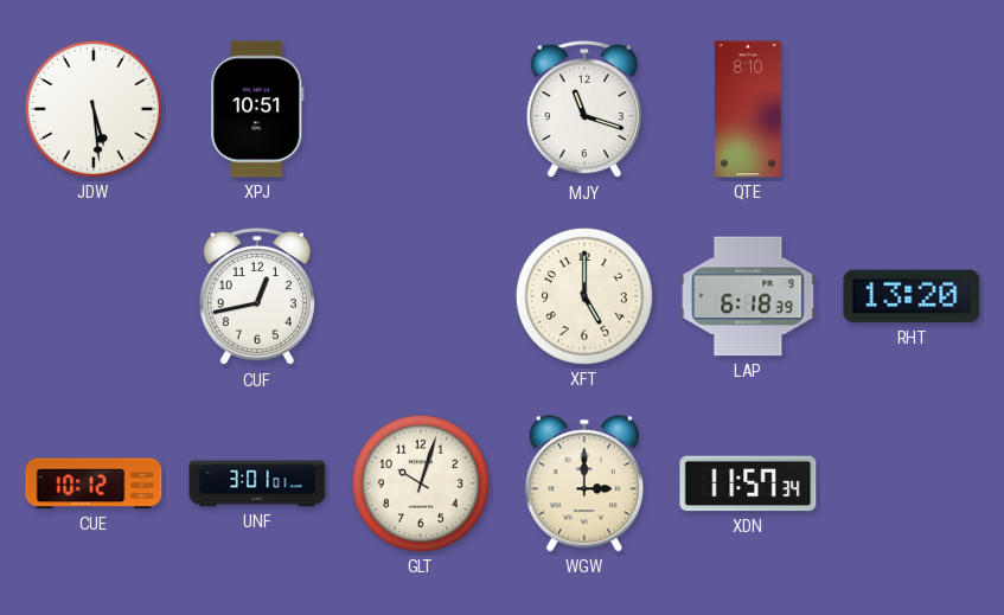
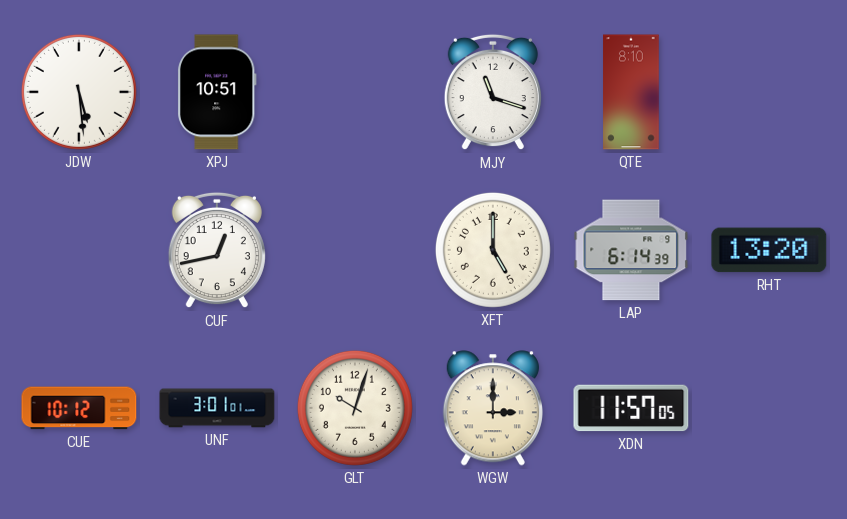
LAP: 6:18 -> 6:14 (631, 250)
XDN: 11:57:34 -> 11:57:05 (631, 408)
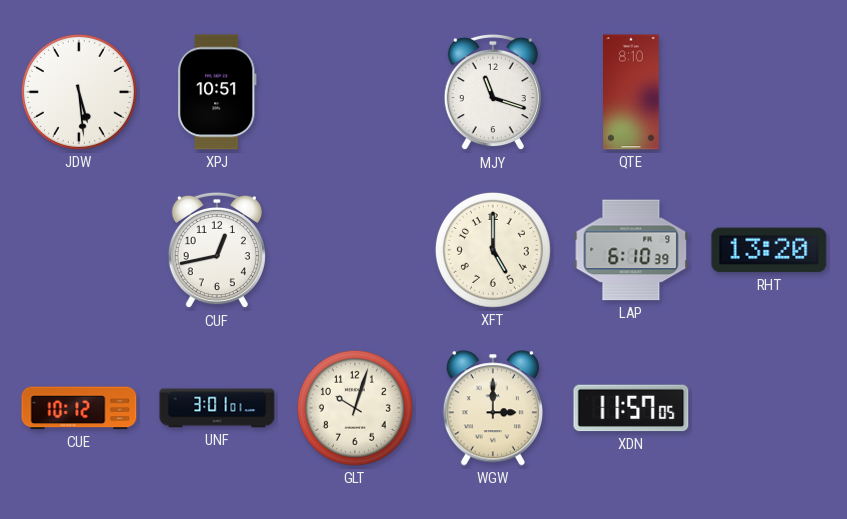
LAP: 6:14 -> 6:10 (631, 250)
